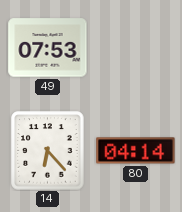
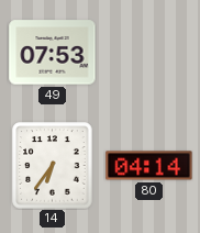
14: 6:23 -> 6:36 (53, 166)
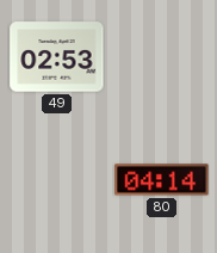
49: 07:53 -> 02:53 (57, 57)
14: 6:36 -> none (53, 166)
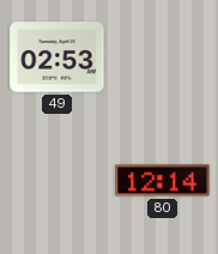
80: 04:14 -> 12:14 (163, 181)
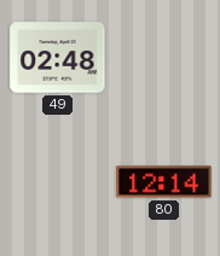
49: 02:53 -> 02:48 (58, 58)
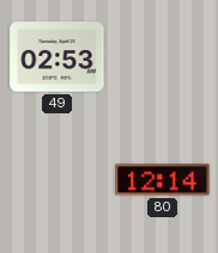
49: 02:48 -> 02:53 (57, 57)
